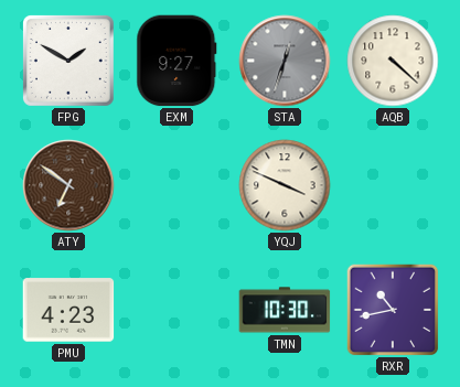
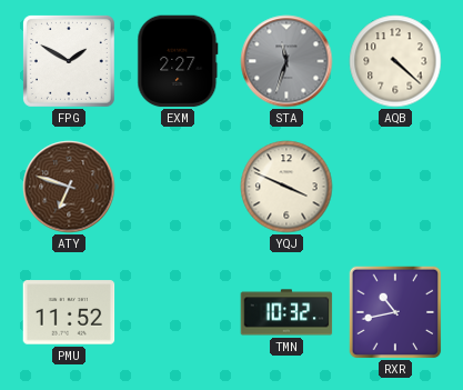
EXM: 9:27 -> 2:27 (178, 61)
STA: 12:33 -> 11:33 (286, 61)
ATY: 6:51 -> 6:48 (69, 187)
PMU: 4:23 -> 11:52 (69, 312)
TMN: 10:30 -> 10:32 (286, 312)
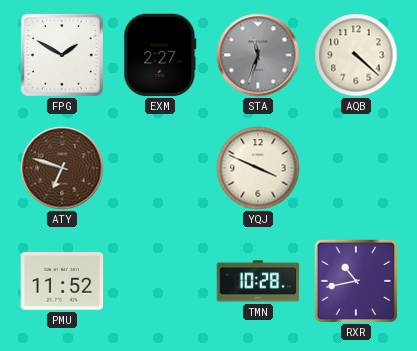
TMN: 10:32 -> 10:28 (258, 281)
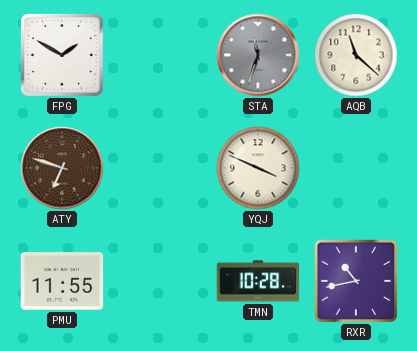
EXM: 2:27 -> none (160, 55)
AQB: 4:22 -> 11:22 (356, 55)
PMU: 11:52 -> 11:55 (62, 281)
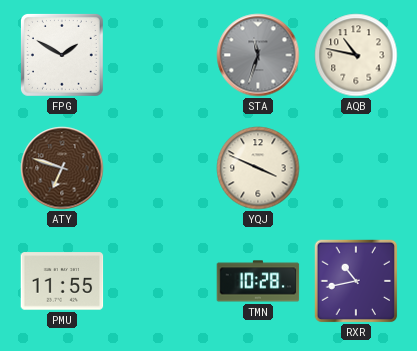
AQB: 11:22 -> 10:47 (356, 55)
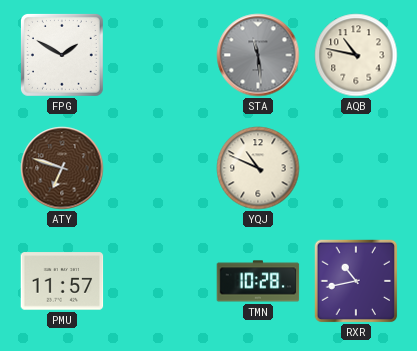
STA: 11:33 -> 11:29 (258, 55)
YQJ: 3:49 -> 10:49 (258, 168)
PMU: 11:55 -> 11:57 (62, 281)
